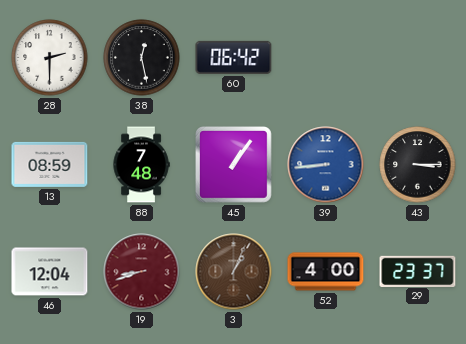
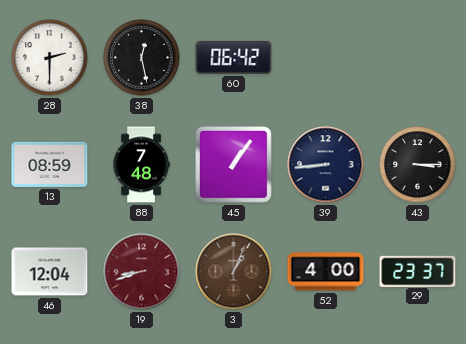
39 dial: blue -> navy (326, 165)
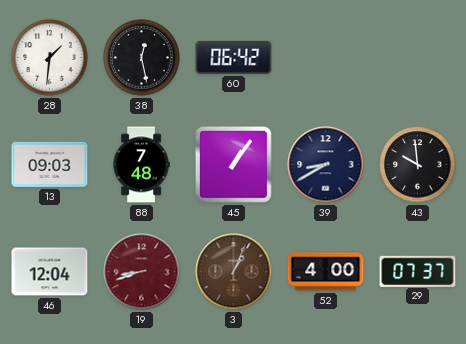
28: 2:30 -> 1:31 (50, 58)
13: 08:59 -> 09:03 (50, 164)
39: 8:44 -> 8:40 (326, 165)
43: 3:15 -> 9:59 (418, 165)
29: 23:37 -> 07:37 (418, 271)
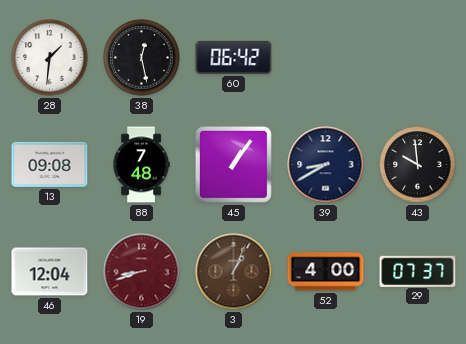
13: 09:03 -> 09:08 (50, 164)
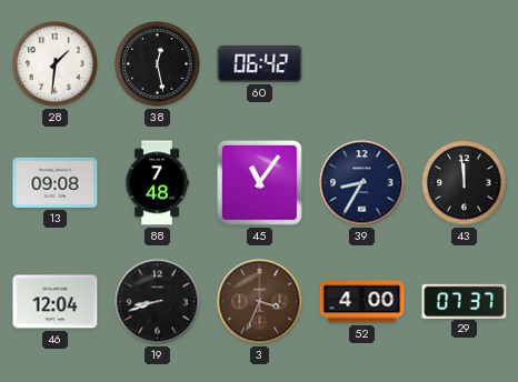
45: 1:06 -> 11:06 (260, 183)
39: 8:40 -> 8:35 (362, 183)
43: 9:59 -> 11:59 (465, 183)
19 dial: burgundy -> black (158, 302)
3: 1:04 -> 3:34 (260, 302)
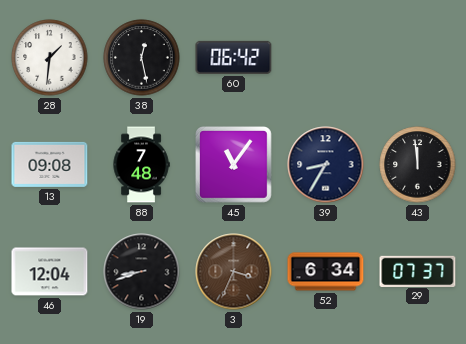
52: 4:00 -> 6:34 (326, 272)
